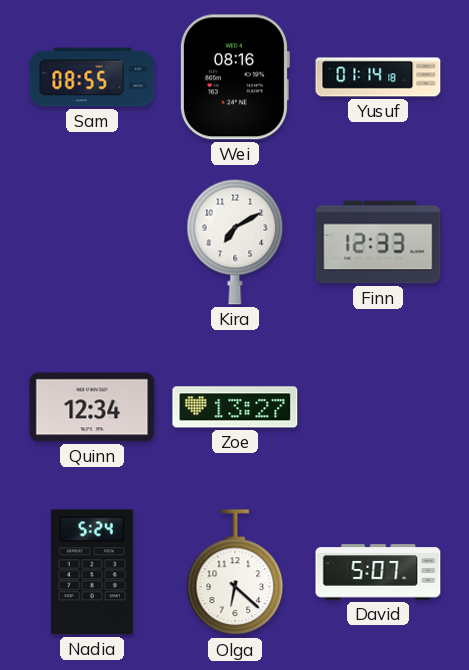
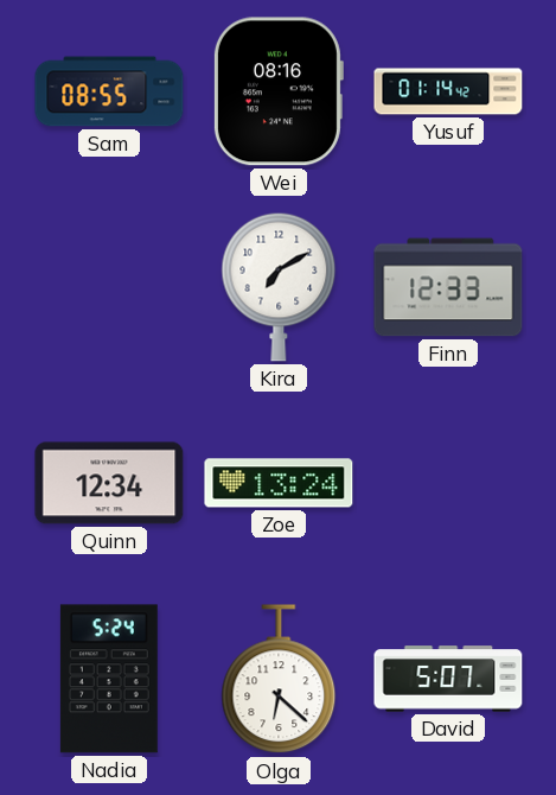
Yusuf: 01:14:18 -> 01:14:42 (448, 91)
Zoe: 13:27 -> 13:24 (279, 483)
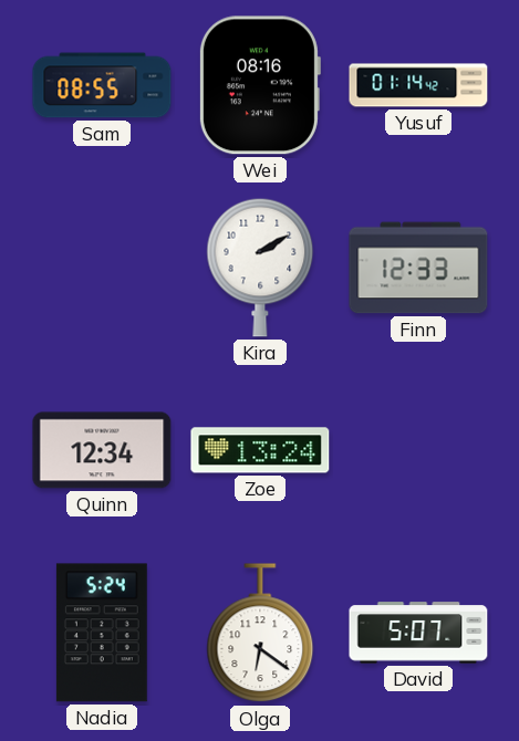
Kira: 7:10 -> 2:10 (260, 268)
Olga: 6:22 -> 6:21 (260, 634)
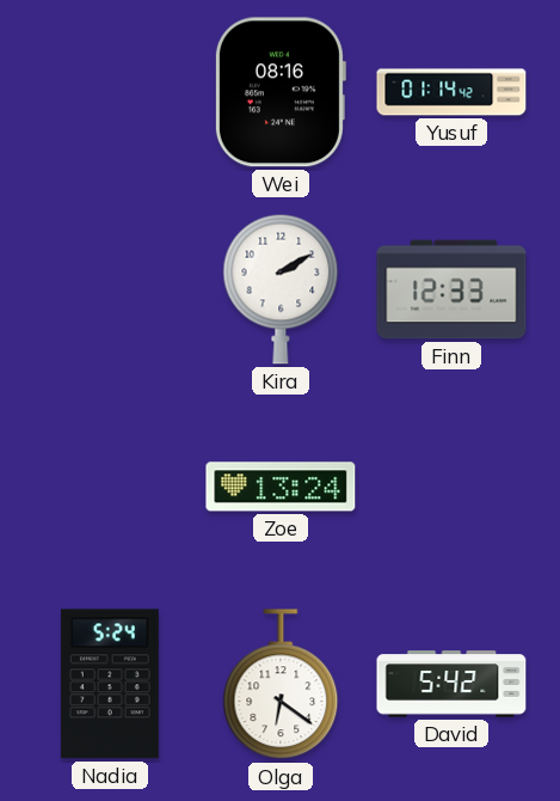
Sam: 08:55 -> none (102, 85)
Quinn: 12:34 -> none (102, 450)
David: 5:07 -> 5:42 (451, 684)
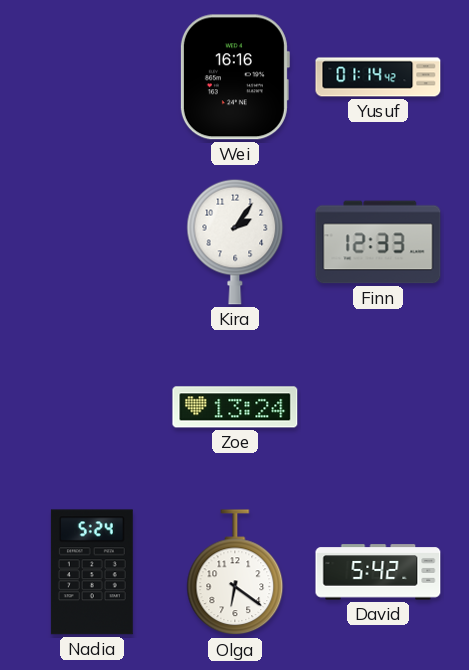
Wei: 08:16 -> 16:16 (234, 77)
Kira: 2:10 -> 2:06 (235, 242)
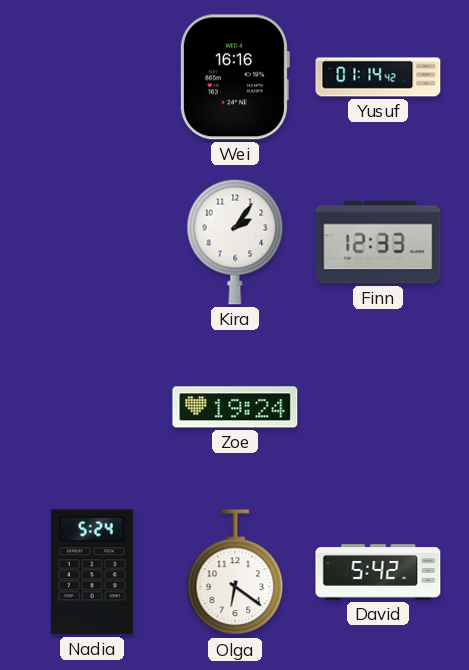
Zoe: 13:24 -> 19:24 (235, 407)
